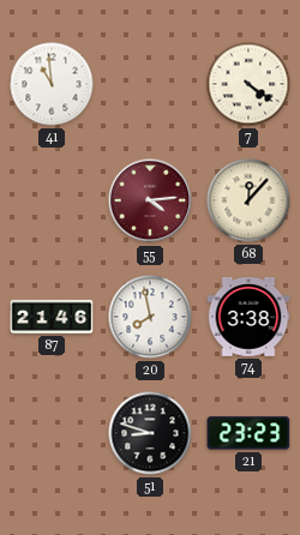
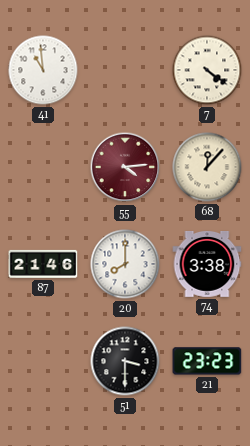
20: 7:58 -> 8:00 (125, 264)
51: 8:48 -> 3:30 (125, 361)
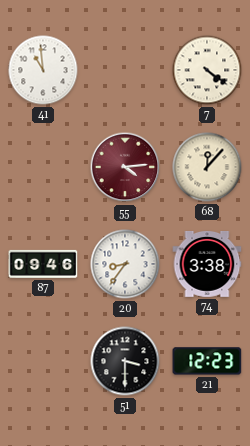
87: 21:46 -> 09:46 (43, 264)
20: 8:00 -> 8:36 (125, 264)
21: 23:23 -> 12:23 (207, 361)
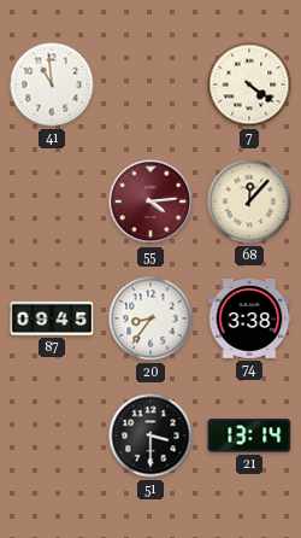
87: 09:46 -> 09:45 (52, 318)
21: 12:23 -> 13:14 (249, 435)
